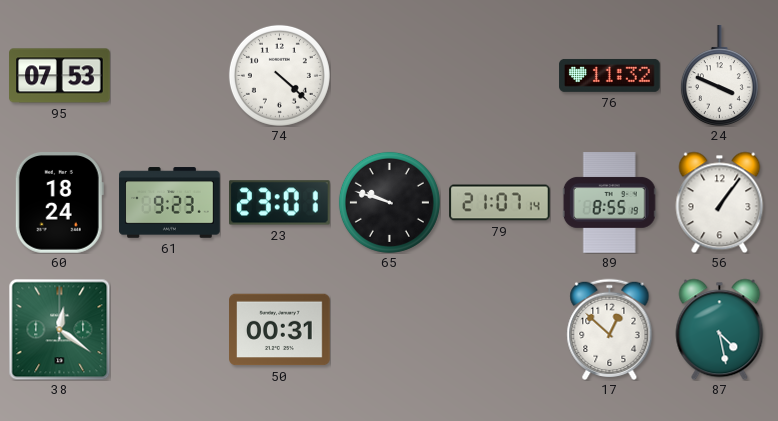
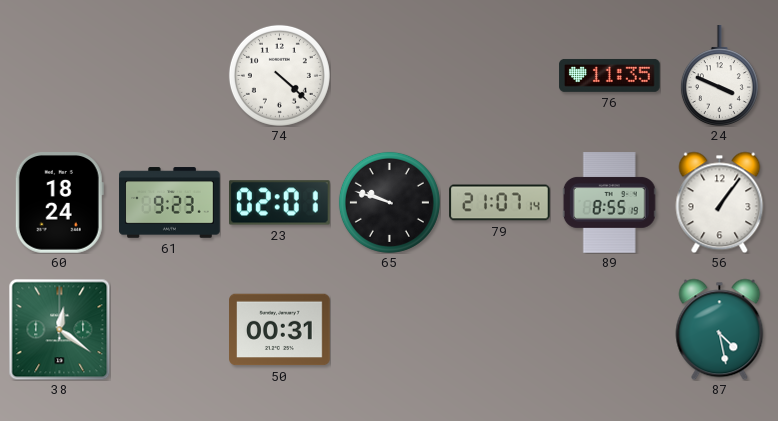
95: 07:53 -> none (60, 76)
76: 11:32 -> 11:35 (610, 75)
23: 23:01 -> 02:01 (280, 203)
17: 12:52 -> none (610, 329)
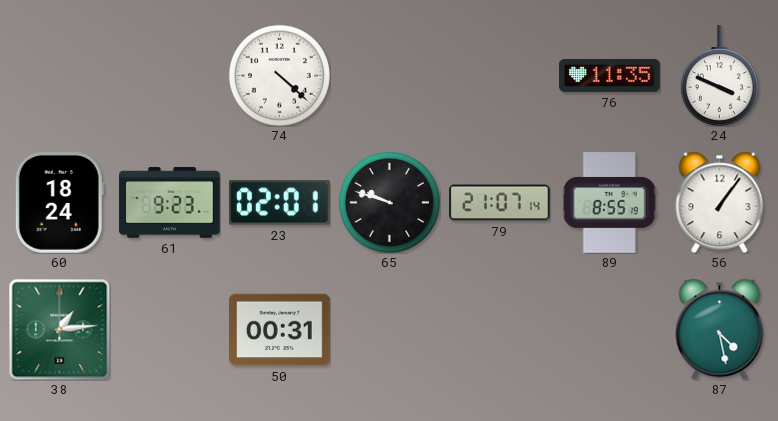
38: 12:21 -> 1:14 (59, 329)
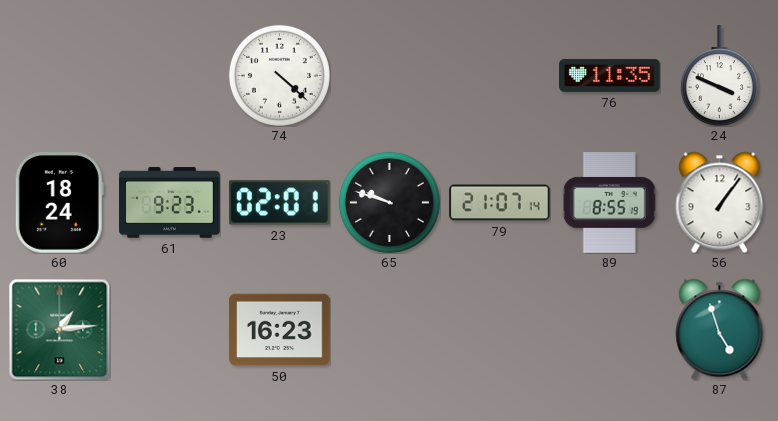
50: 00:31 -> 16:23 (280, 330)
87: 4:28 -> 4:57 (720, 329)
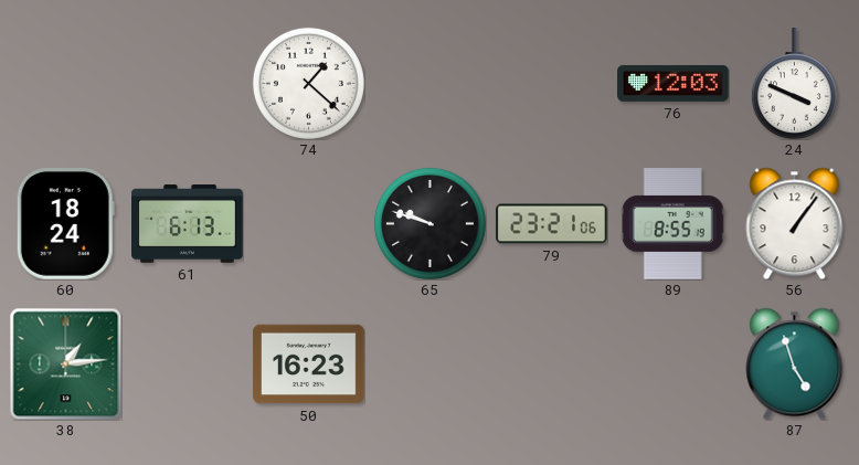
74: 4:22 -> 1:22 (308, 83)
76: 11:35 -> 12:03 (674, 83)
61: 9:23 -> 6:13 (188, 224)
23: 02:01 -> none (280, 203)
79: 21:07 -> 23:21 (552, 224)
